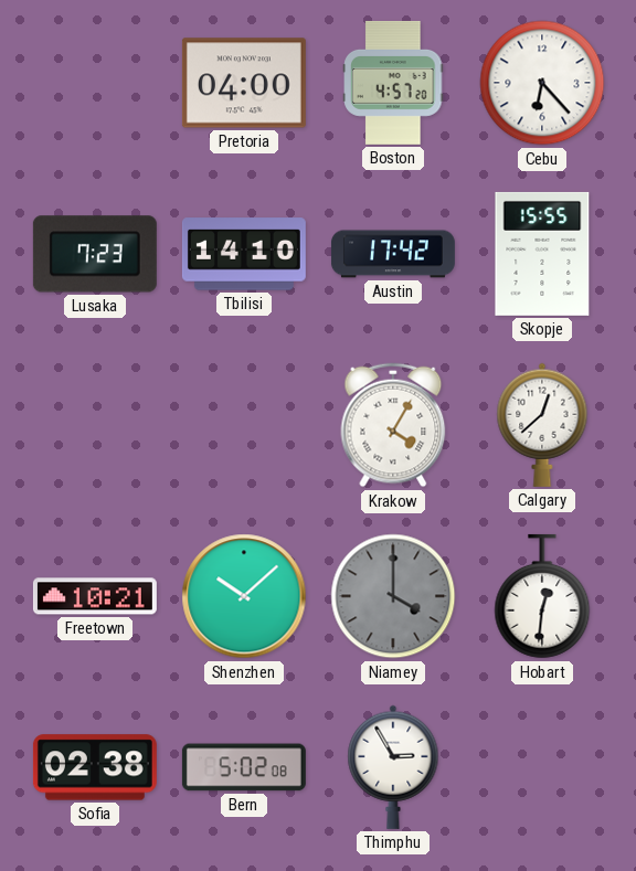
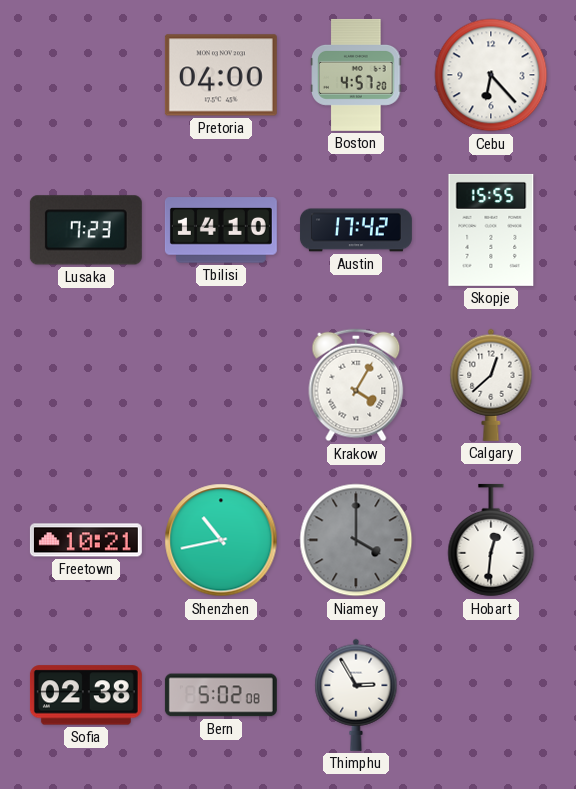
Shenzhen: 10:08 -> 10:43 (221, 540)
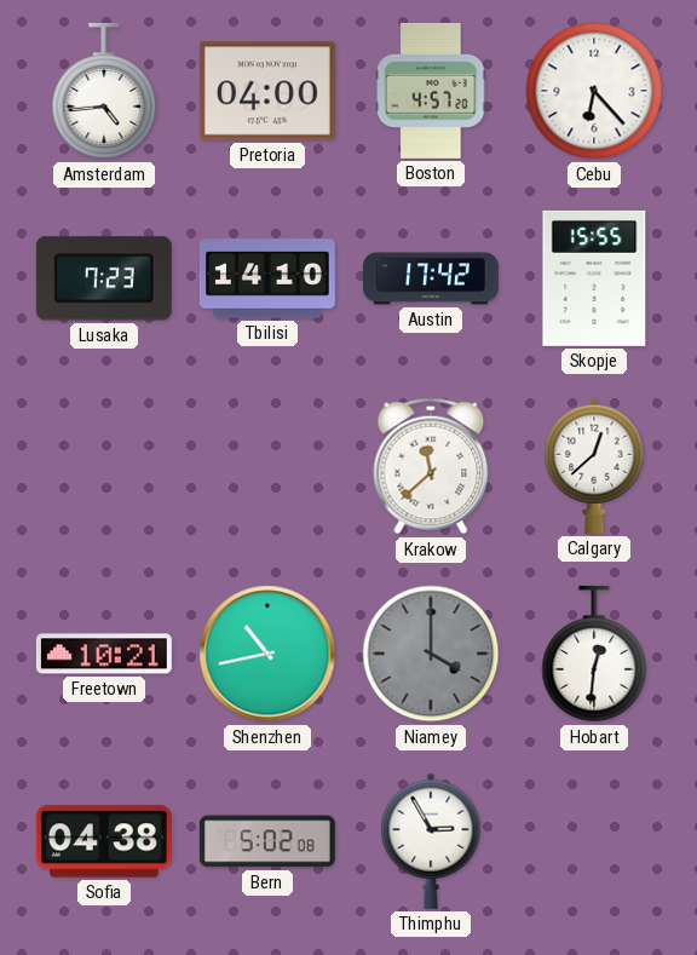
Amsterdam: none -> 4:44 (104, 91)
Krakow: 4:05 -> 11:38 (431, 466)
Sofia: 02:38 -> 04:38 (104, 841)
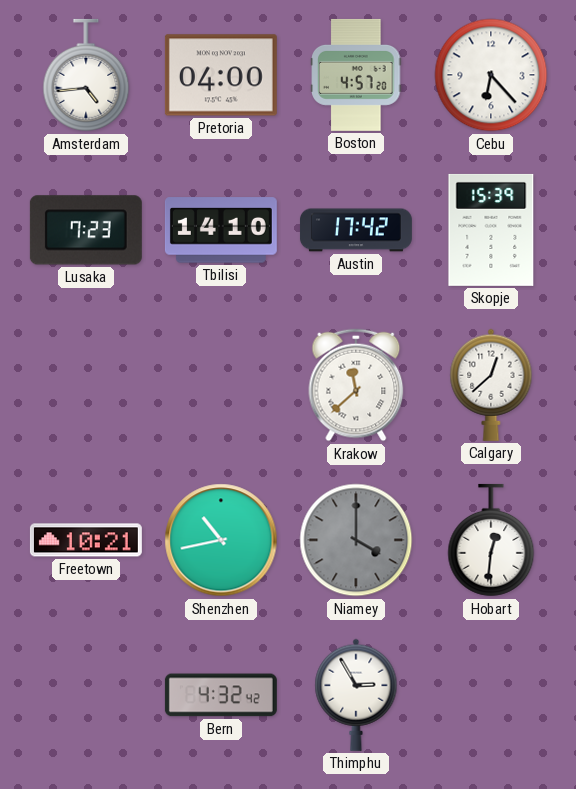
Skopje: 15:55 -> 15:39 (491, 230)
Sofia: 04:38 -> none (104, 841)
Bern: 5:02 -> 4:32 (221, 695)
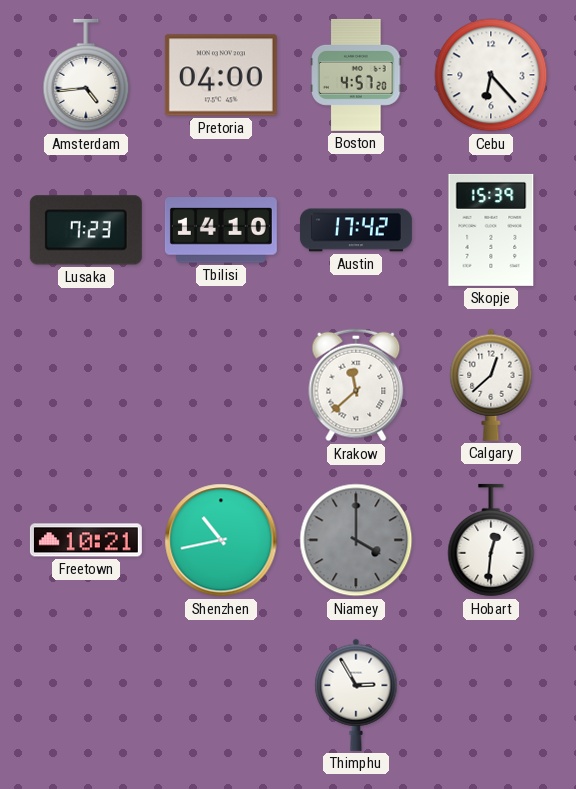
Bern: 4:32 -> none (221, 695)
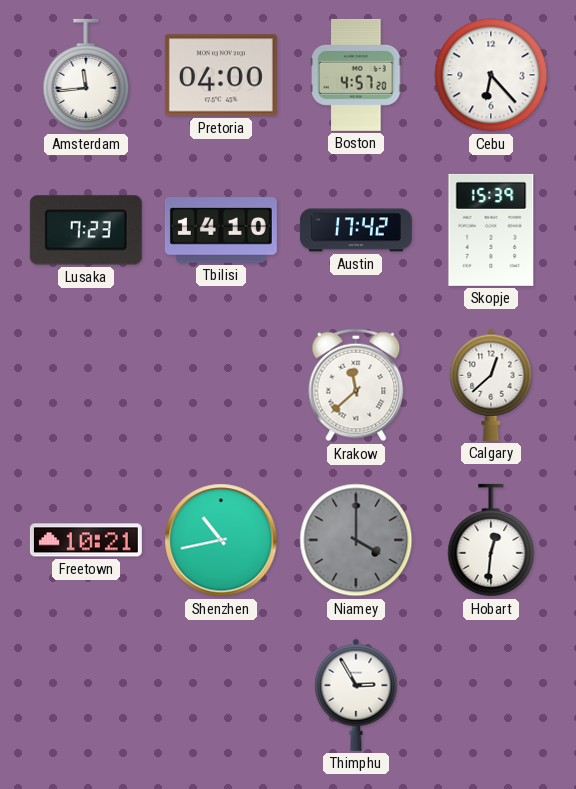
Amsterdam: 4:44 -> 11:44 (86, 75)
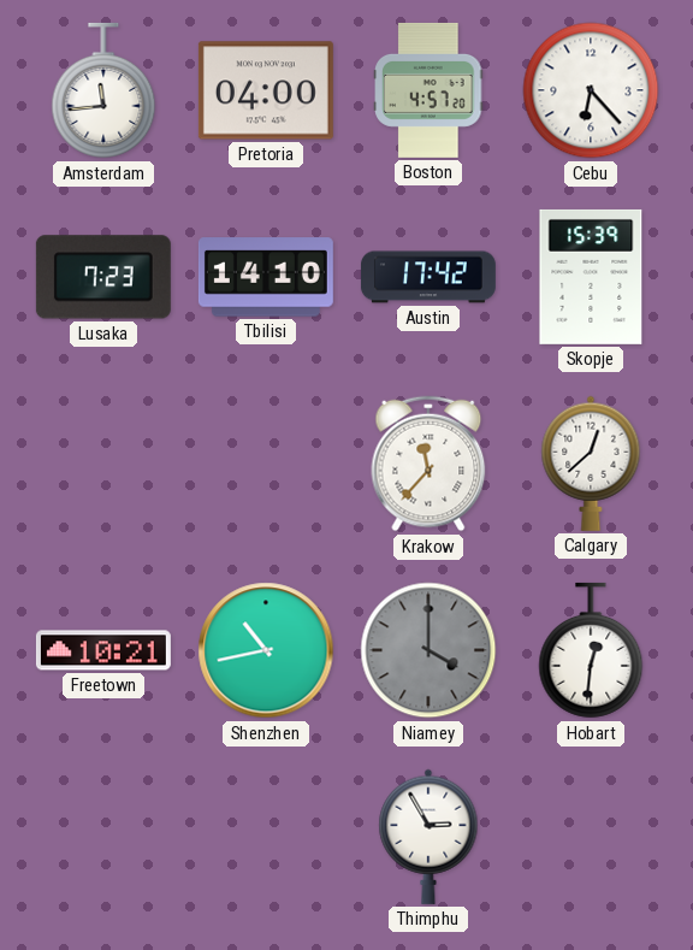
Krakow: 11:38 -> 11:37 (428, 464)
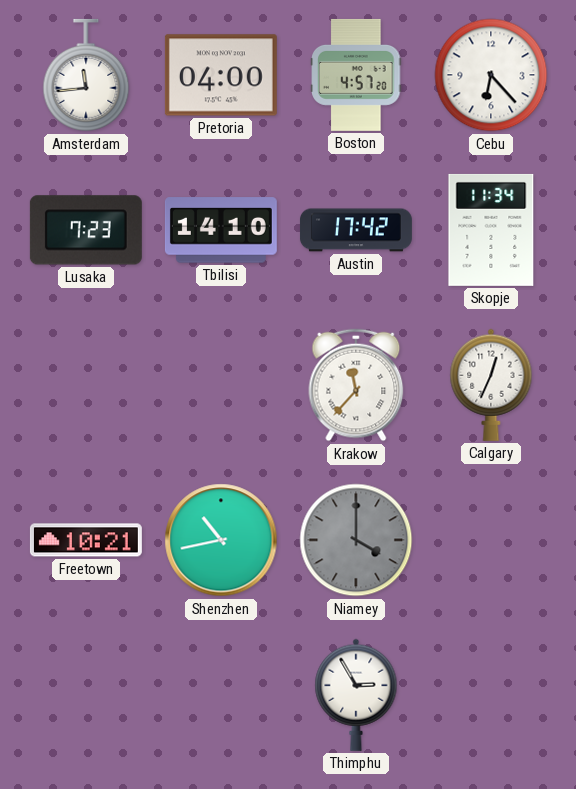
Skopje: 15:39 -> 11:34 (491, 230)
Calgary: 12:38 -> 12:34 (491, 385)
Hobart: 12:31 -> none (591, 650)
